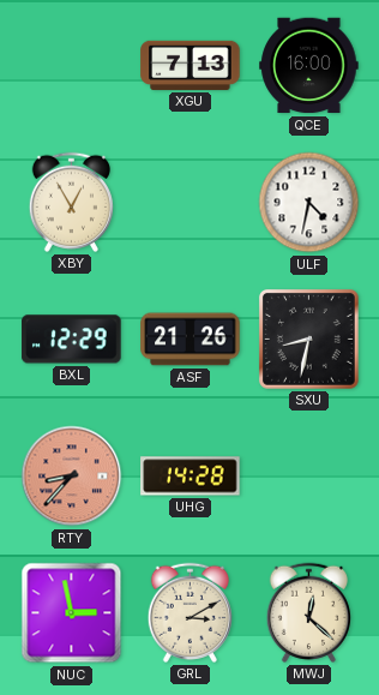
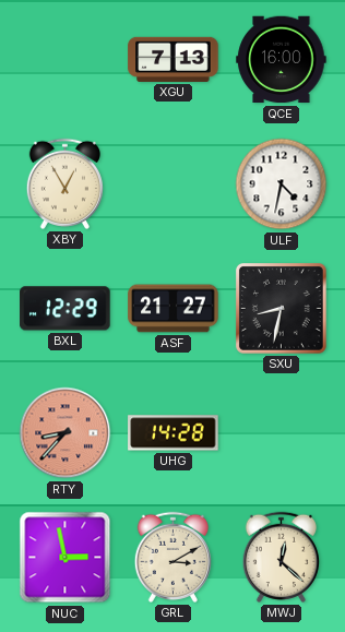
ASF: 21:26 -> 21:27 (174, 309)
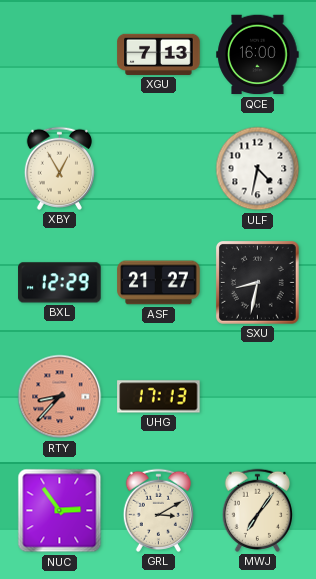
UHG: 14:28 -> 17:13 (159, 397)
NUC: 2:58 -> 2:54 (60, 511)
MWJ: 12:22 -> 7:06 (257, 510)
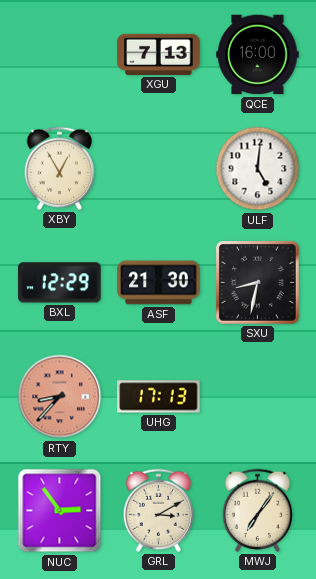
ULF: 4:32 -> 5:01 (258, 169)
ASF: 21:27 -> 21:30 (159, 283)
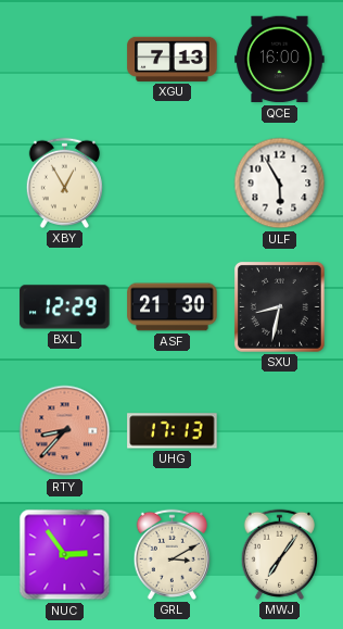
ULF: 5:01 -> 5:55 (280, 184)
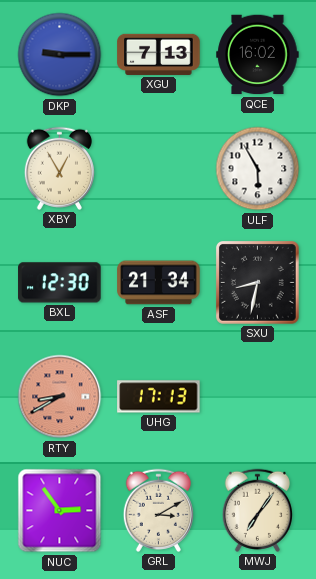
DKP: none -> 9:15 (60, 55)
QCE: 16:00 -> 16:02 (258, 55)
BXL: 12:29 -> 12:30 (60, 283)
ASF: 21:30 -> 21:34 (159, 283)
RTY: 8:37 -> 8:40 (60, 397)
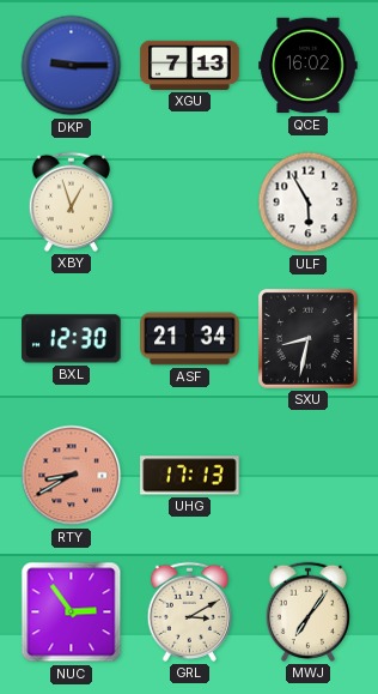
XBY: 12:55 -> 12:57 (71, 201)
